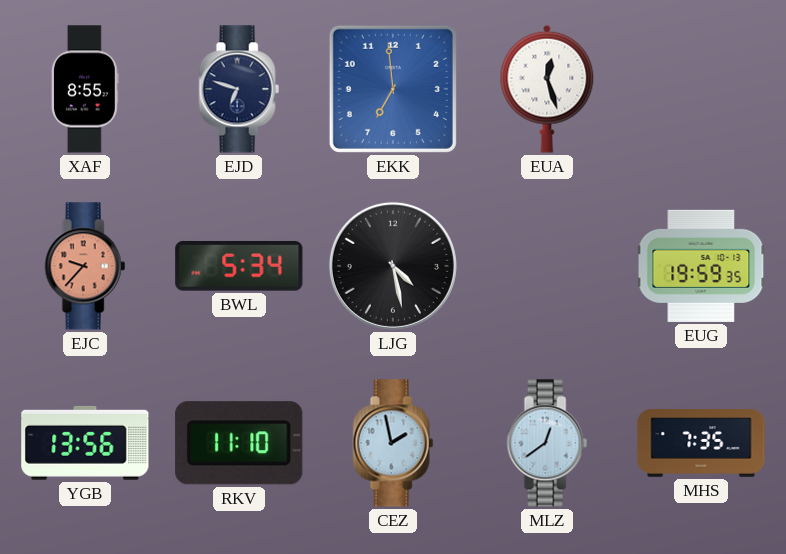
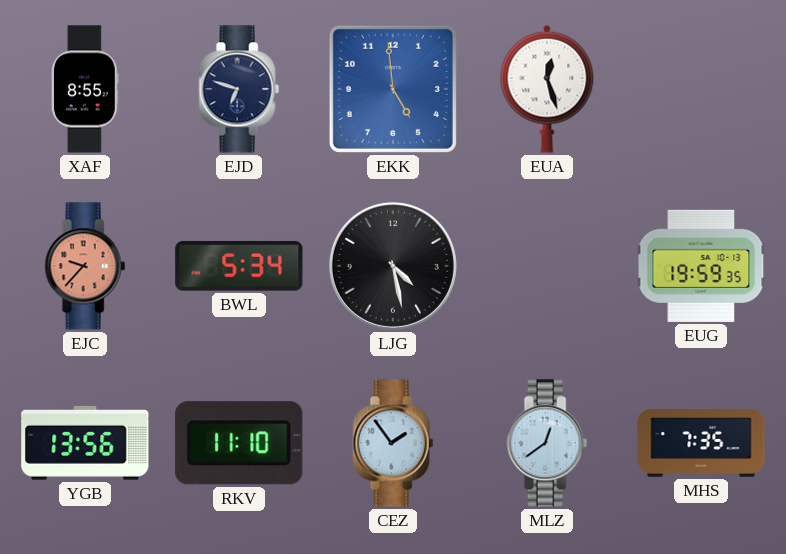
EKK: 6:59 -> 4:59 (393, 89)
CEZ: 1:58 -> 1:54 (393, 443)
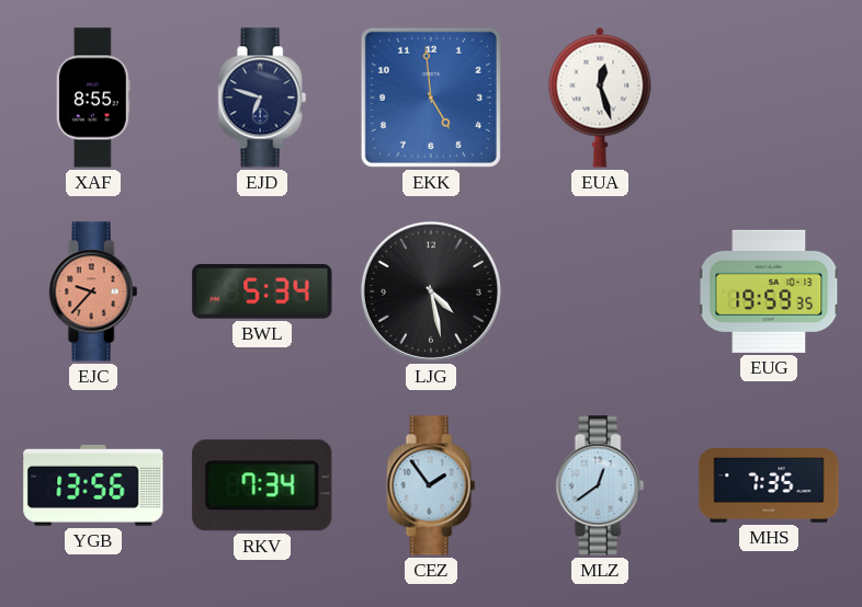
RKV: 11:10 -> 7:34 (262, 485)
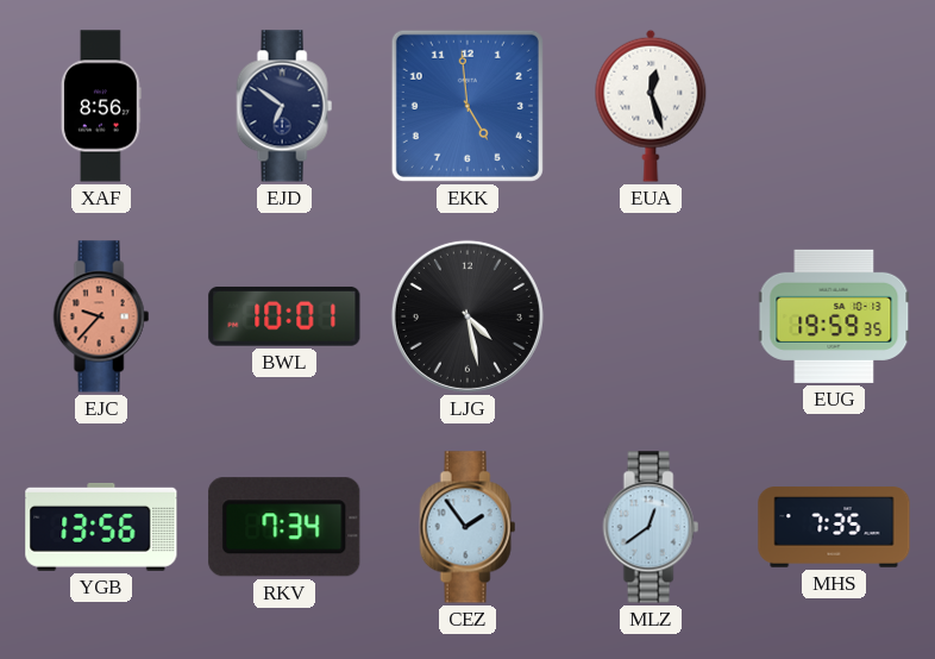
XAF: 8:55 -> 8:56 (101, 106)
EJD: 6:48 -> 6:51 (284, 106)
BWL: 5:34 -> 10:01 (284, 316)
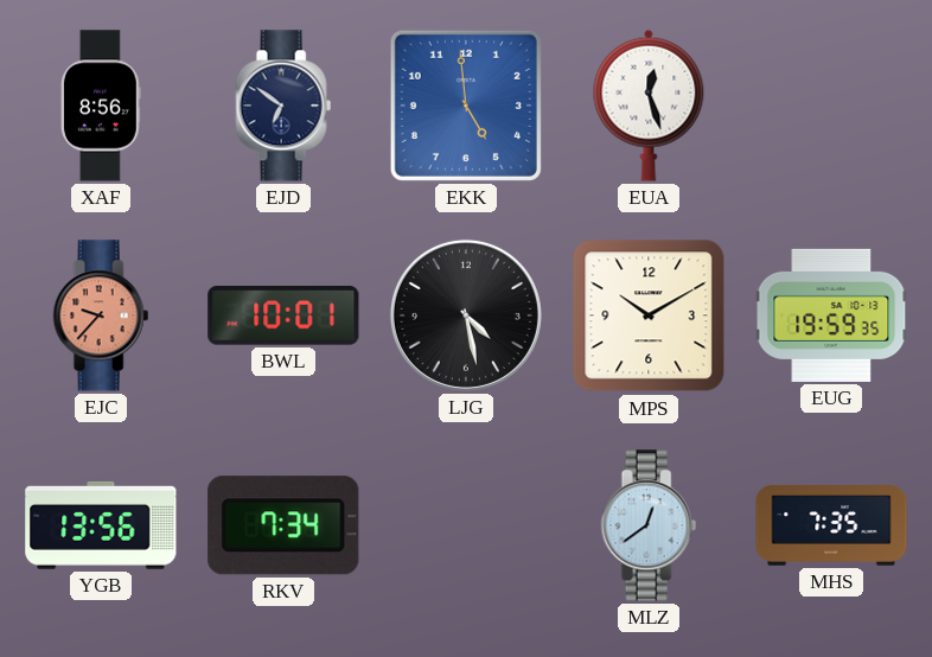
MPS: none -> 10:10 (649, 315)
CEZ: 1:54 -> none (467, 527)
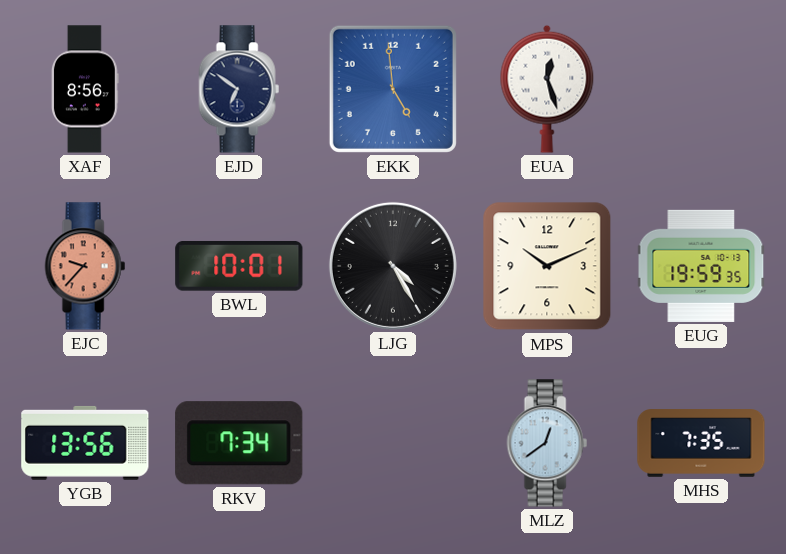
LJG: 4:28 -> 4:25 (393, 266)
MPS: 10:10 -> 10:11 (547, 266)
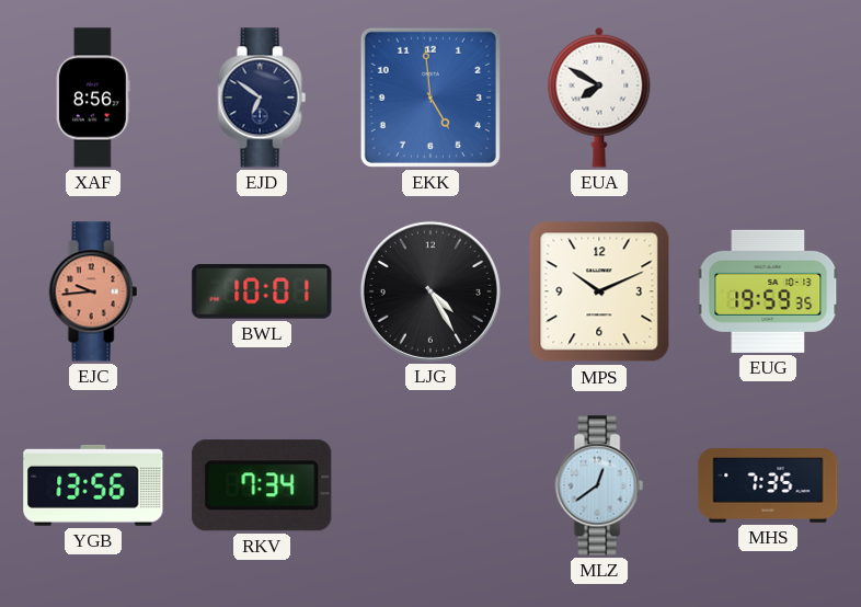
EUA: 12:27 -> 7:50 (599, 98)
EJC: 9:37 -> 9:44 (93, 291)
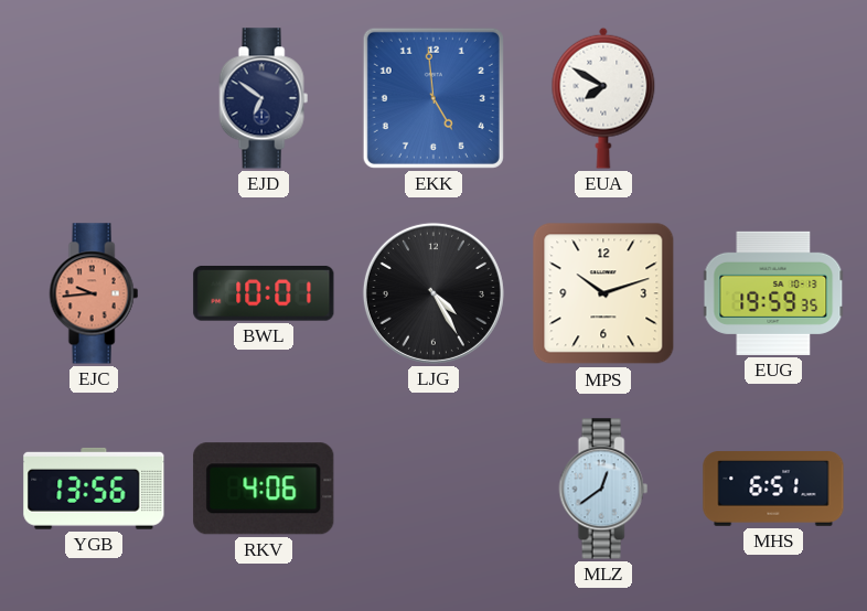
XAF: 8:56 -> none (93, 98)
MPS: 10:11 -> 10:12 (603, 293)
RKV: 7:34 -> 4:06 (264, 489)
MHS: 7:35 -> 6:51 (773, 489)
